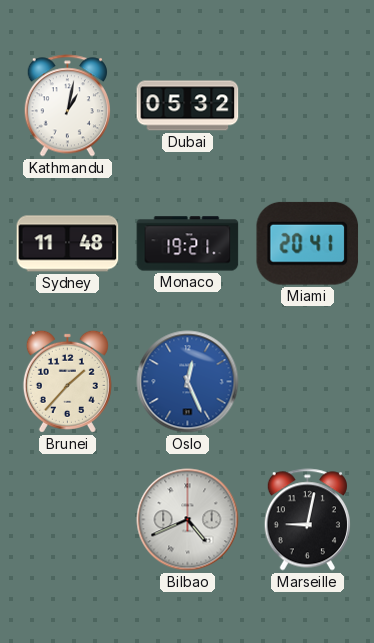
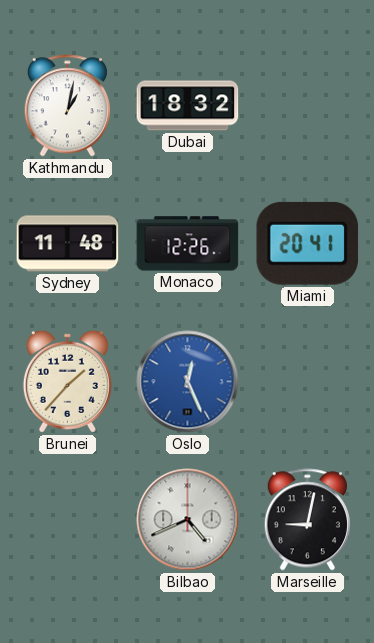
Dubai: 05:32 -> 18:32 (188, 106)
Monaco: 19:21 -> 12:26 (188, 244)
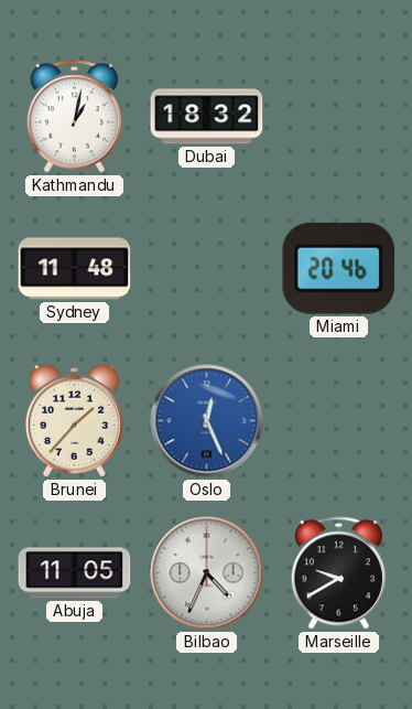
Monaco: 12:26 -> none (188, 244)
Miami: 20:41 -> 20:46 (339, 268)
Abuja: none -> 11:05 (75, 573)
Bilbao: 4:41 -> 4:34 (207, 573)
Marseille: 9:02 -> 9:40 (338, 573)
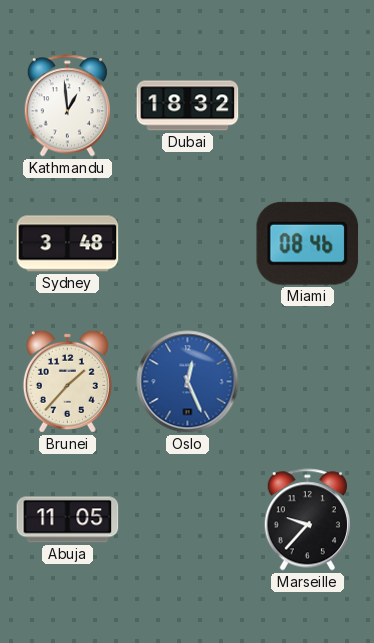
Kathmandu: 1:02 -> 12:59 (67, 106)
Sydney: 11:48 -> 3:48 (68, 244)
Miami: 20:46 -> 08:46 (308, 243)
Bilbao: 4:34 -> none (207, 573)
Marseille: 9:40 -> 9:37 (307, 520)
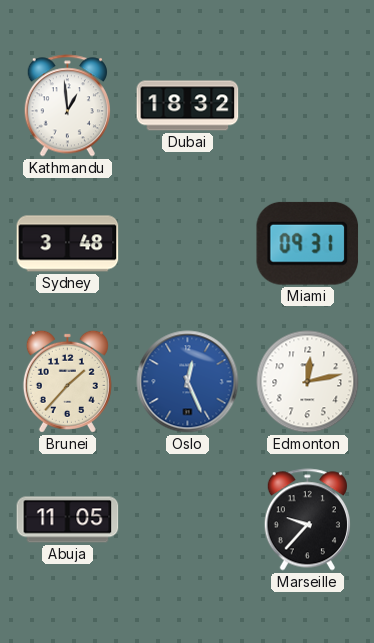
Miami: 08:46 -> 09:31 (308, 243)
Edmonton: none -> 12:13 (308, 382)
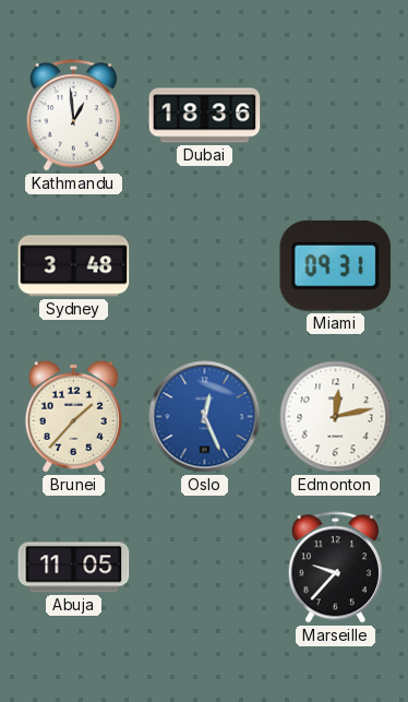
Dubai: 18:32 -> 18:36 (205, 116)
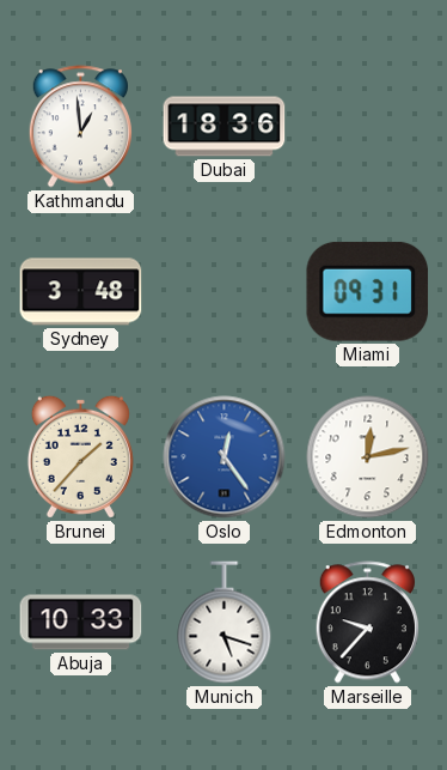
Oslo: 12:26 -> 12:24 (225, 457)
Abuja: 11:05 -> 10:33 (81, 623)
Munich: none -> 5:18 (225, 623)
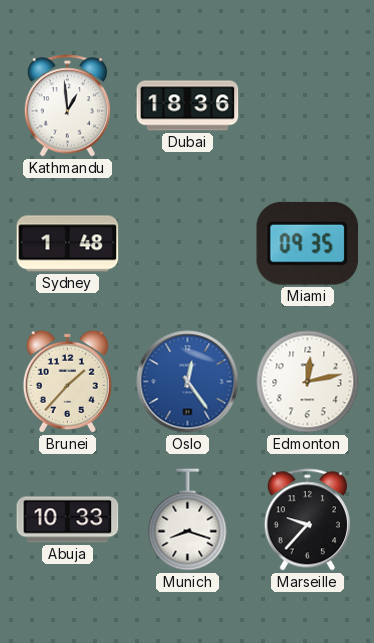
Sydney: 3:48 -> 1:48 (68, 244)
Miami: 09:31 -> 09:35 (308, 243)
Munich: 5:18 -> 8:18 (188, 520)
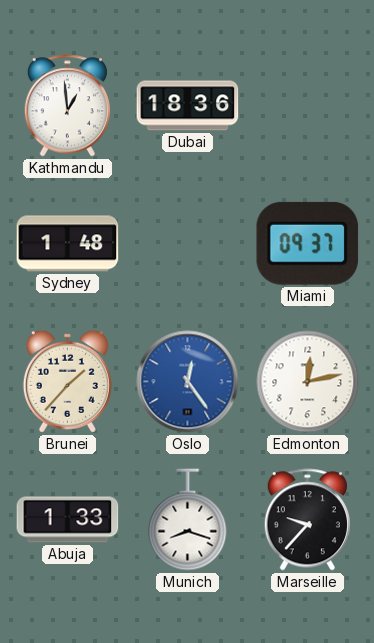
Miami: 09:35 -> 09:37 (308, 243)
Abuja: 10:33 -> 1:33 (68, 520)
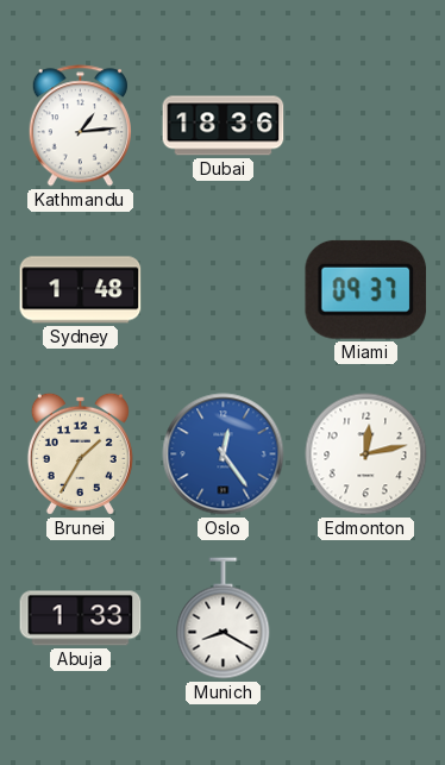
Kathmandu: 12:59 -> 1:14 (80, 126)
Brunei: 1:37 -> 1:35 (80, 453)
Munich: 8:18 -> 8:20 (224, 619)
Marseille: 9:37 -> none (307, 520)
